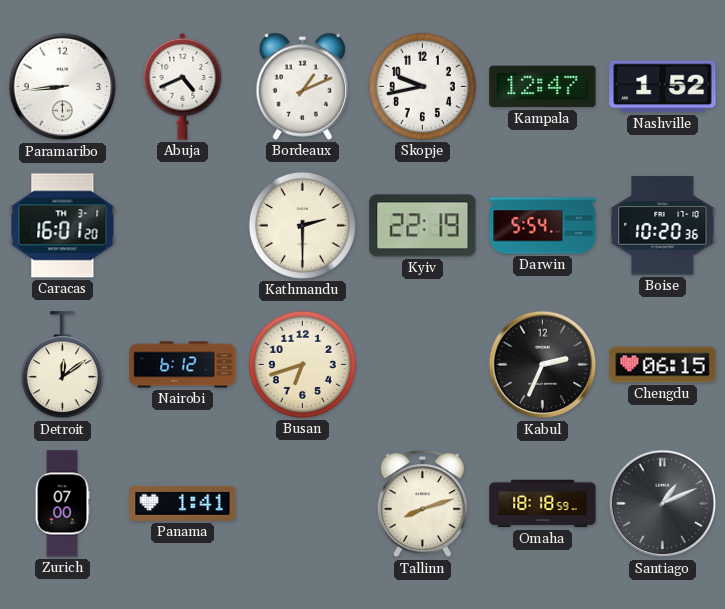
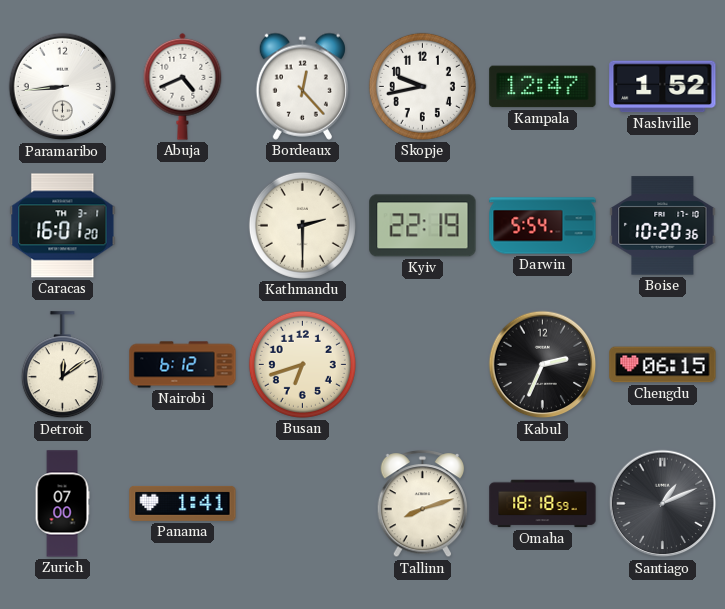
Bordeaux: 1:11 -> 12:23 (302, 86)
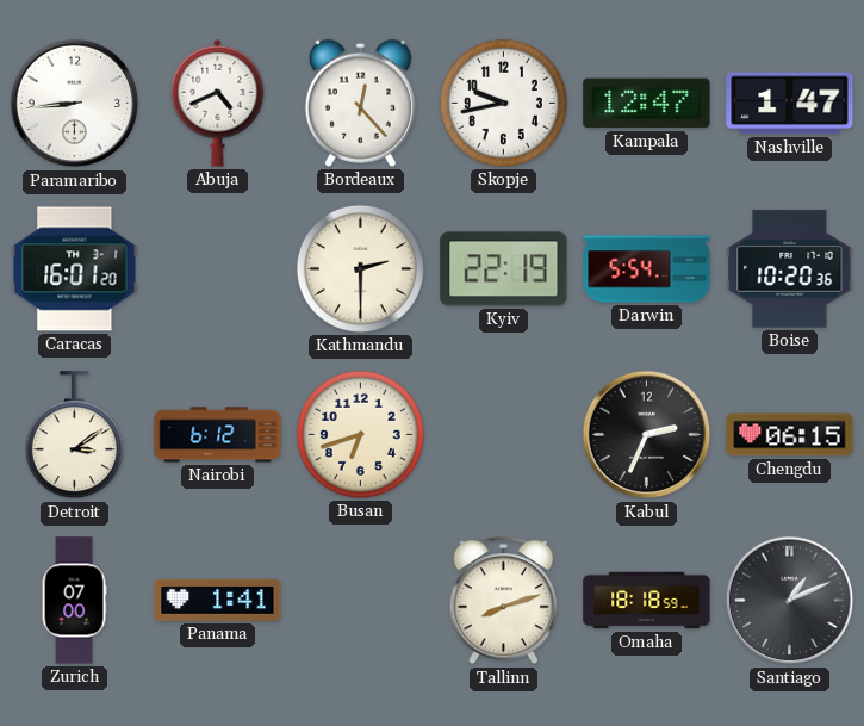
Nashville: 1:52 -> 1:47 (790, 104)
Detroit: 12:09 -> 3:09 (74, 435)
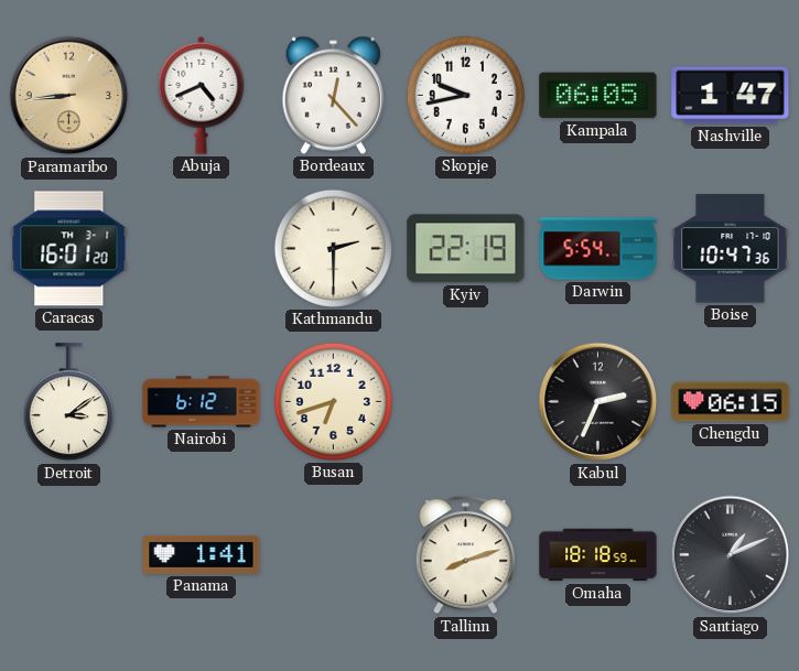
Paramaribo dial: white -> champagne (69, 96)
Kampala: 12:47 -> 06:05 (598, 96)
Boise: 10:20 -> 10:47 (731, 249)
Zurich: 07:00 -> none (74, 601)
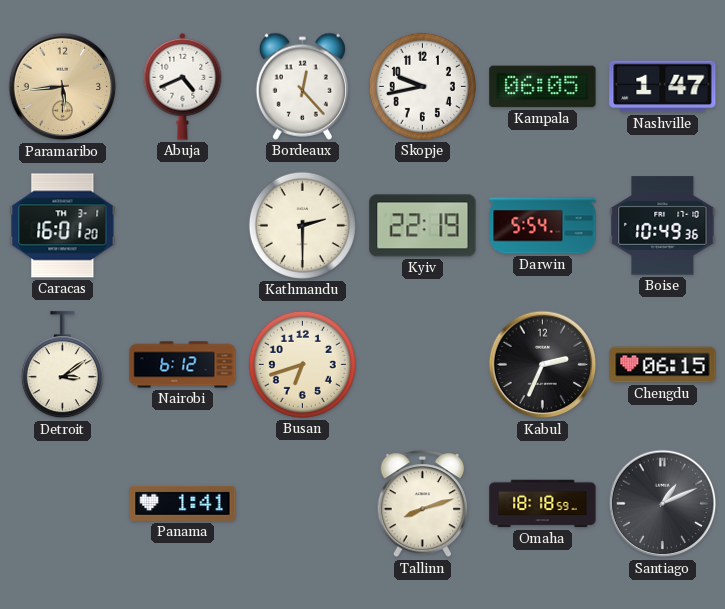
Paramaribo: 8:44 -> 5:44 (63, 87)
Boise: 10:47 -> 10:49 (663, 226)
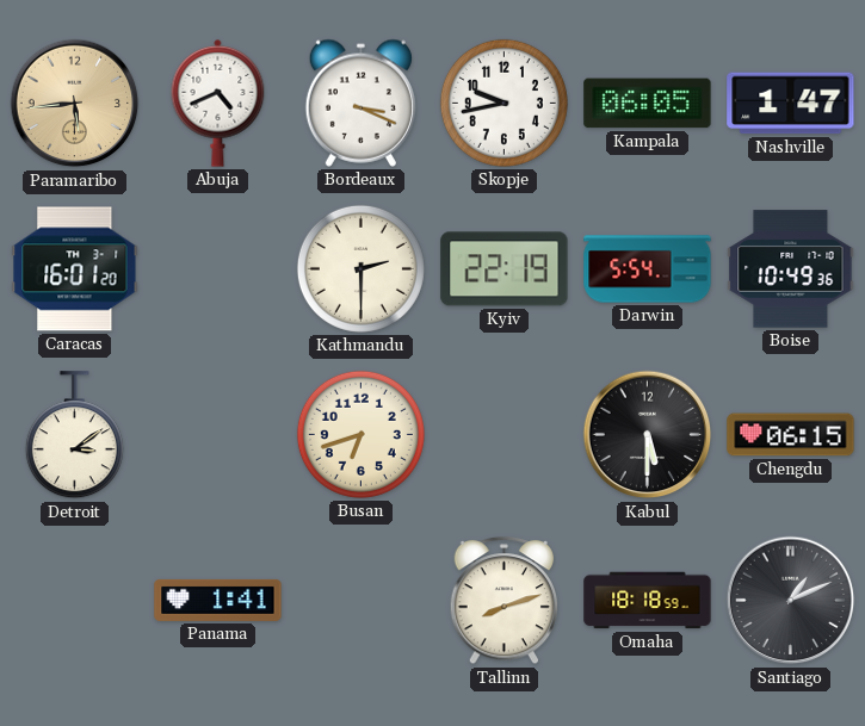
Bordeaux: 12:23 -> 3:19 (360, 103)
Nairobi: 6:12 -> none (183, 365)
Kabul: 2:34 -> 5:30 (648, 435)
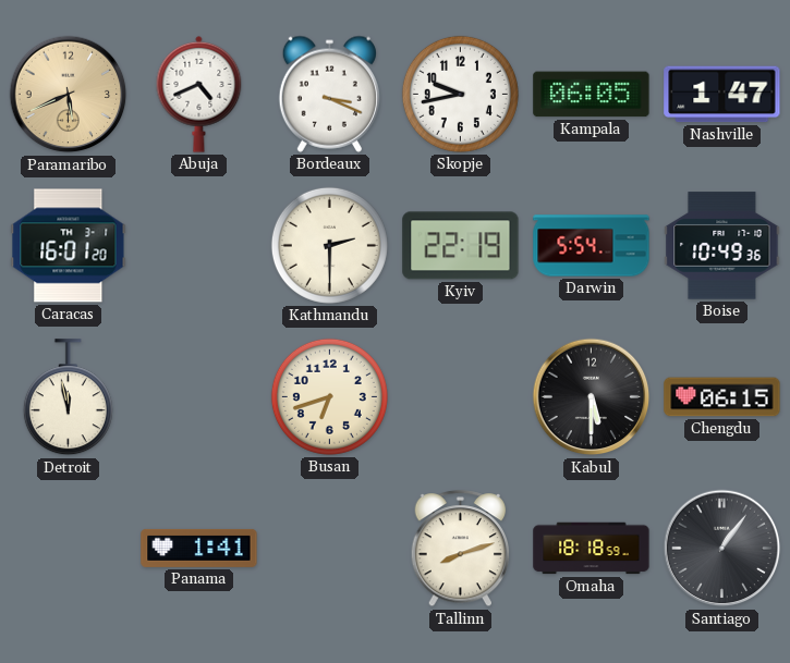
Paramaribo: 5:44 -> 5:41 (69, 95)
Detroit: 3:09 -> 11:58 (68, 397)
Santiago: 1:11 -> 1:06 (722, 549)
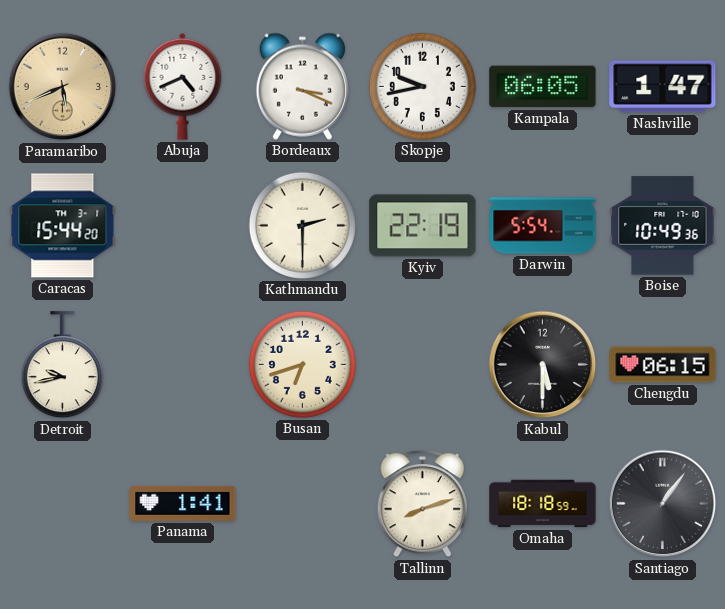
Caracas: 16:01 -> 15:44 (63, 226)
Detroit: 11:58 -> 9:43 (62, 365)
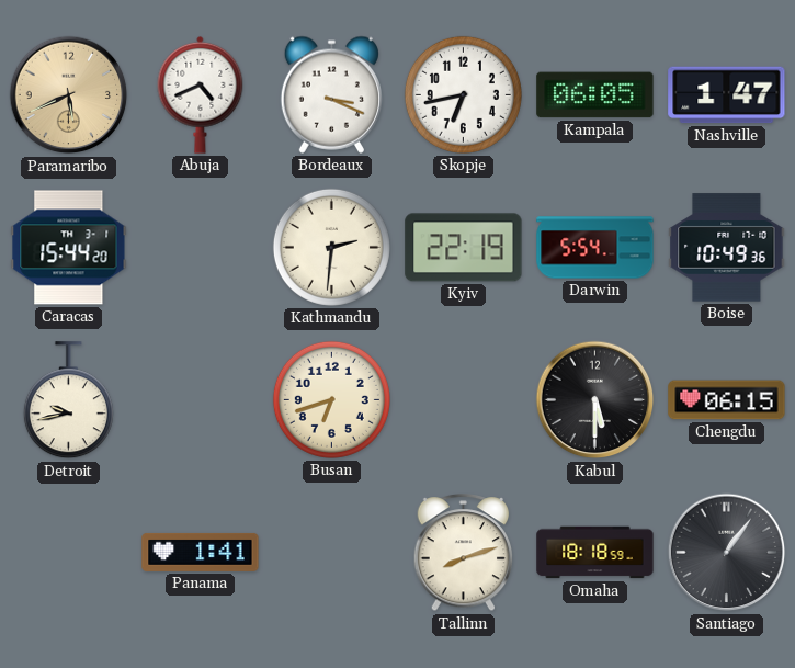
Skopje: 9:43 -> 6:43 (463, 94)
Kathmandu: 2:30 -> 2:31 (331, 247)
